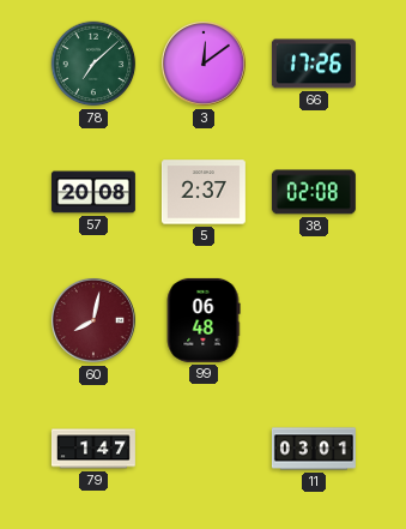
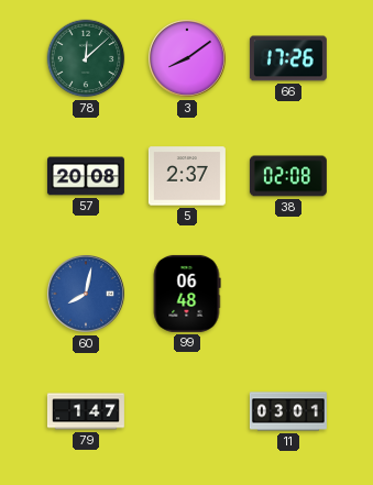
78: 7:08 -> 12:08 (86, 58)
3: 12:09 -> 8:09 (188, 59)
60 dial: burgundy -> blue (87, 295)
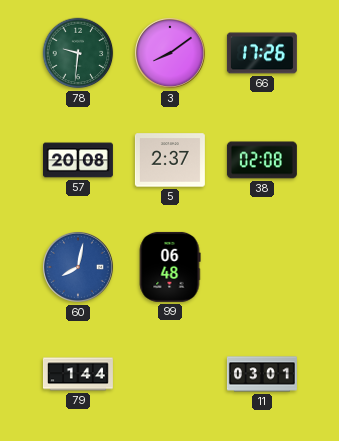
78: 12:08 -> 9:31 (78, 53)
79: 1:47 -> 1:44 (78, 374)
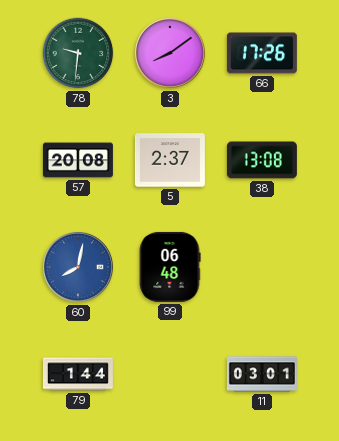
38: 02:08 -> 13:08 (262, 160)
